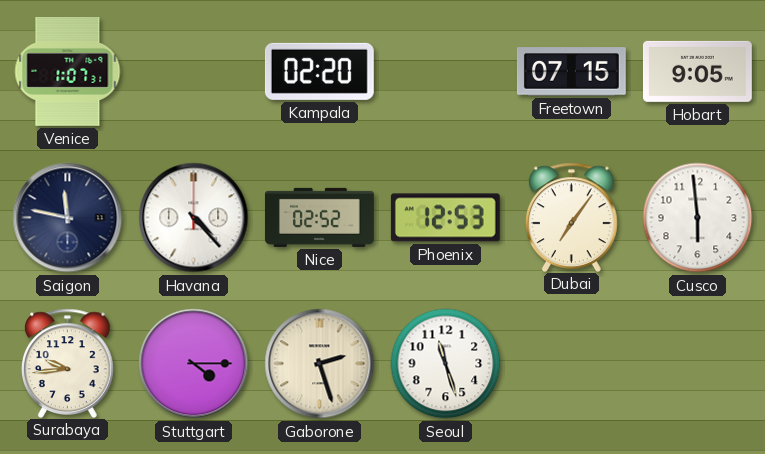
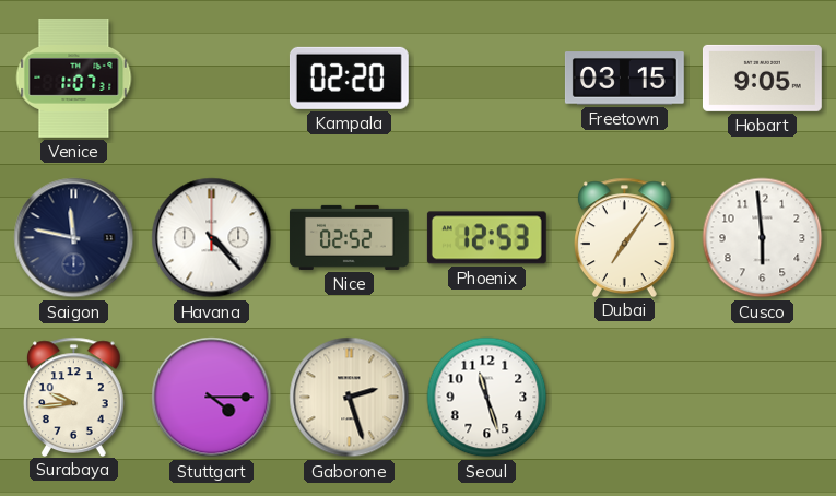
Freetown: 07:15 -> 03:15 (624, 79)
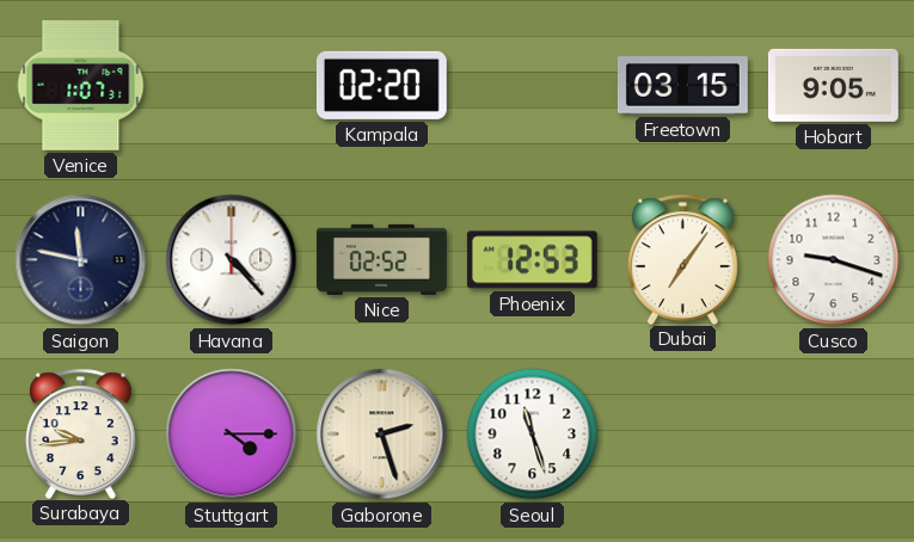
Cusco: 5:59 -> 9:18 (834, 260)
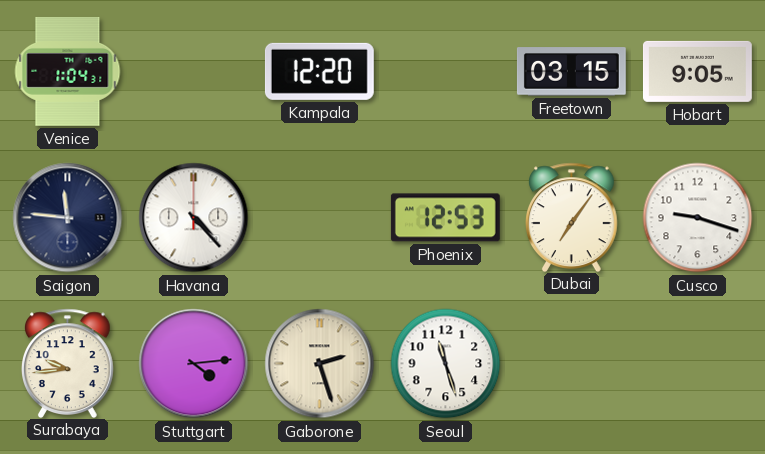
Venice: 1:07 -> 1:04 (68, 71)
Kampala: 02:20 -> 12:20 (319, 71)
Saigon: 11:47 -> 11:46 (68, 218)
Nice: 02:52 -> none (381, 259)
Stuttgart: 4:15 -> 4:14 (194, 364)
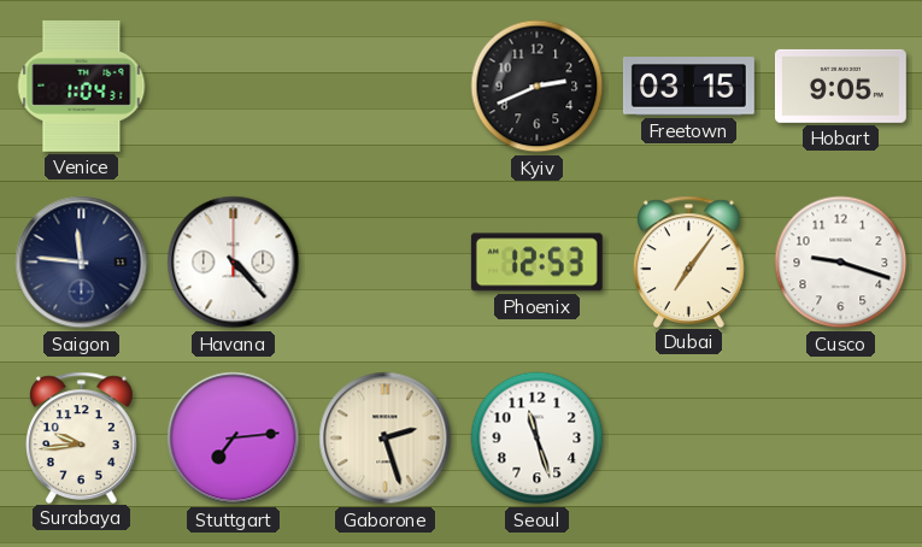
Kampala: 12:20 -> none (319, 71)
Kyiv: none -> 2:41 (538, 87)
Stuttgart: 4:14 -> 7:14 (234, 439)
